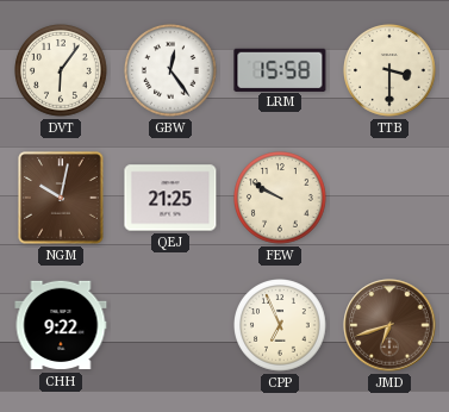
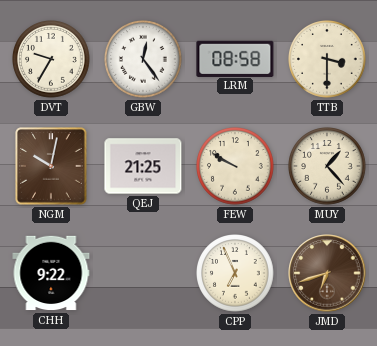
DVT: 6:06 -> 9:35 (51, 59)
LRM: 15:58 -> 08:58 (235, 58)
MUY: none -> 1:23 (327, 166)
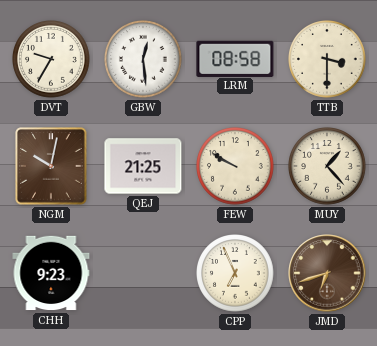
GBW: 12:24 -> 12:29 (143, 59)
CHH: 9:22 -> 9:23 (51, 273)
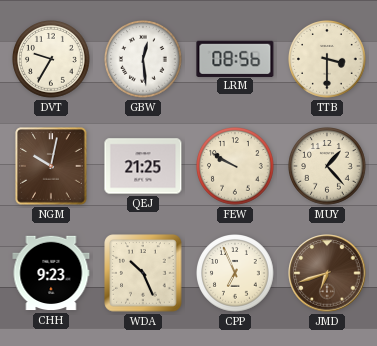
LRM: 08:58 -> 08:56 (235, 58)
WDA: none -> 10:26 (143, 273)
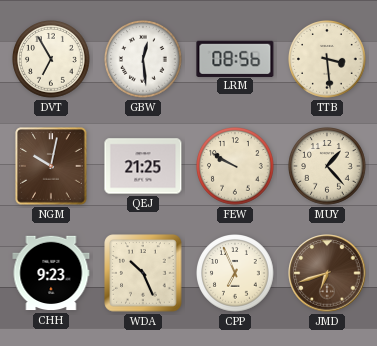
DVT: 9:35 -> 6:55 (51, 59)
TTB: 3:30 -> 3:29 (327, 59)
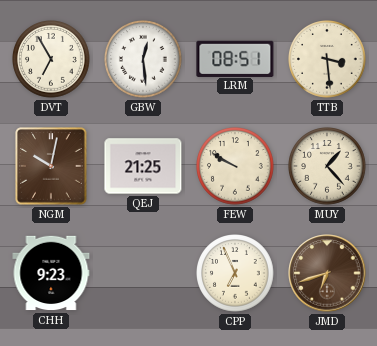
LRM: 08:56 -> 08:51 (235, 58)
WDA: 10:26 -> none (143, 273)
